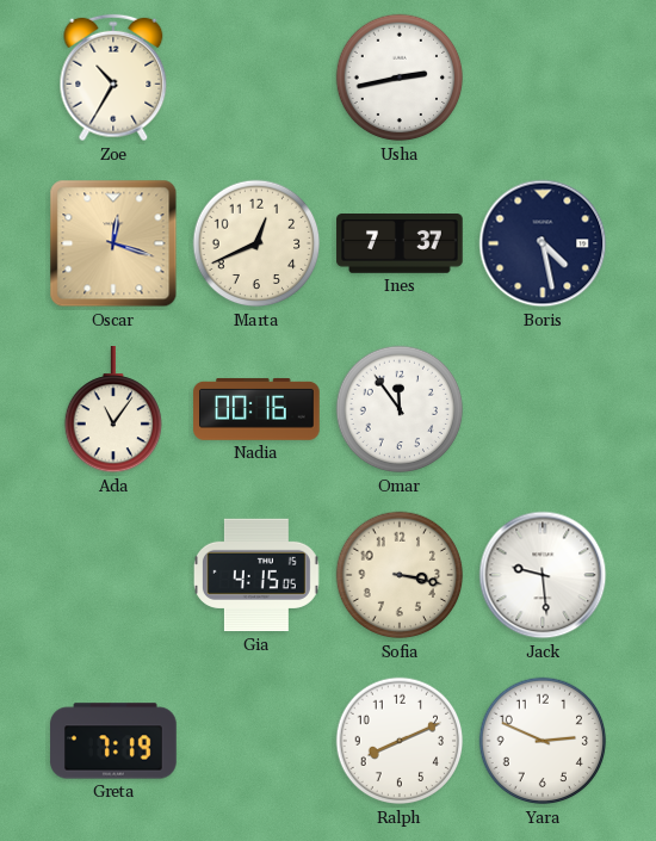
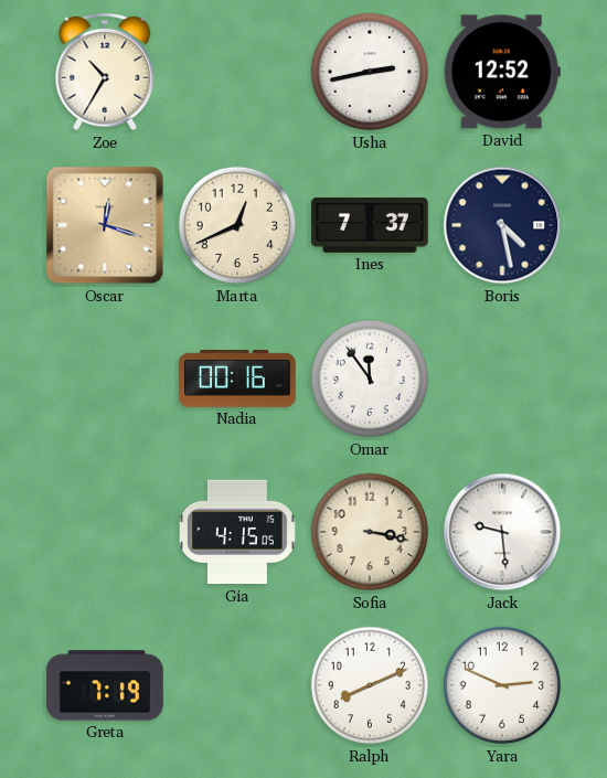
David: none -> 12:52 (502, 72)
Ada: 11:06 -> none (112, 410)
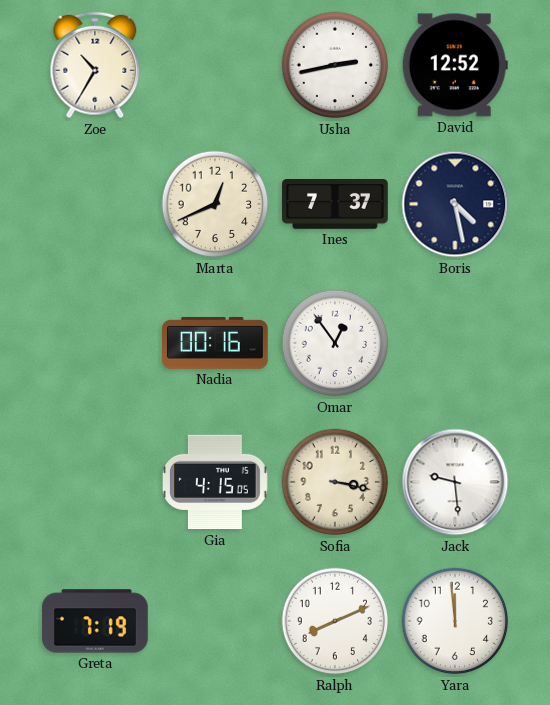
Oscar: 12:18 -> none (105, 225)
Omar: 11:54 -> 12:54 (335, 343)
Yara: 2:49 -> 11:59 (455, 621)
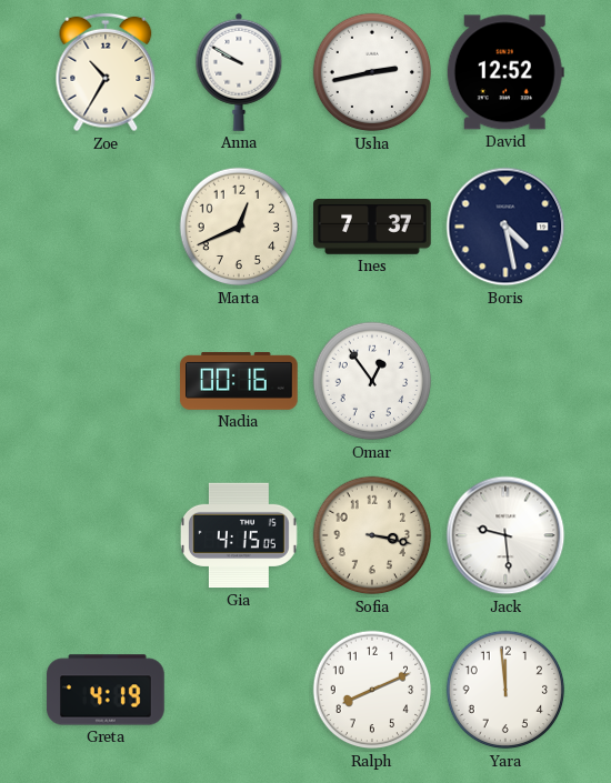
Anna: none -> 9:50 (239, 72)
Greta: 7:19 -> 4:19 (106, 690)
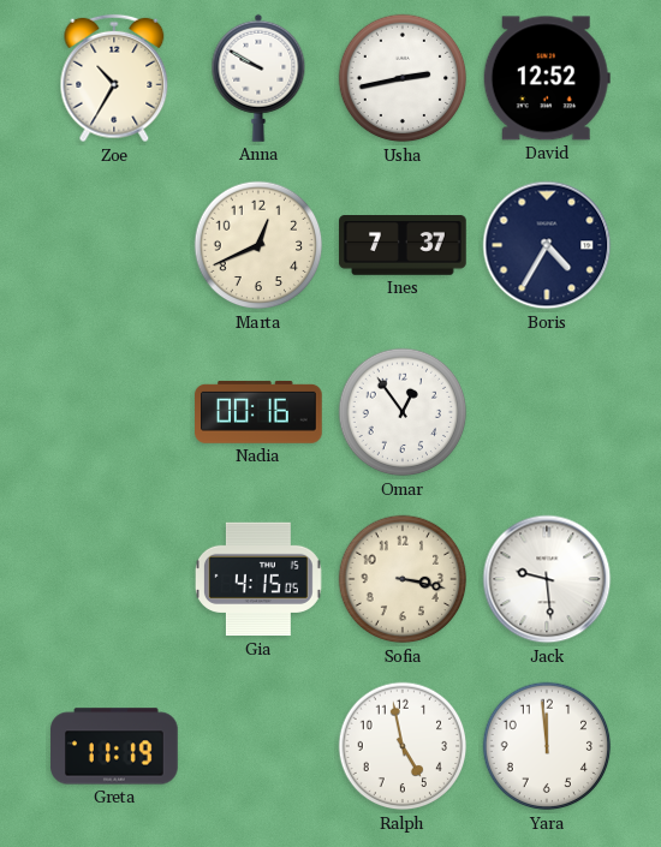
Boris: 4:28 -> 4:35 (547, 245)
Greta: 4:19 -> 11:19 (114, 746)
Ralph: 8:11 -> 4:58 (403, 746)
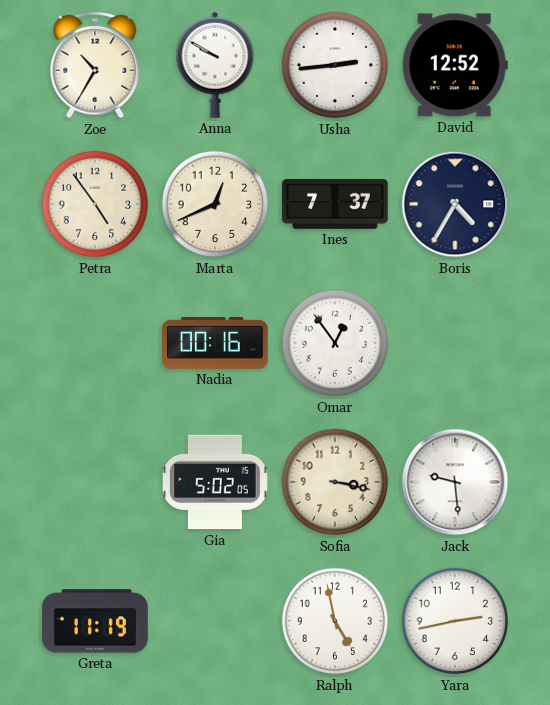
Usha: 2:43 -> 2:44 (335, 65)
Petra: none -> 4:54 (95, 204)
Gia: 4:15 -> 5:02 (215, 482)
Yara: 11:59 -> 2:43 (455, 621)
